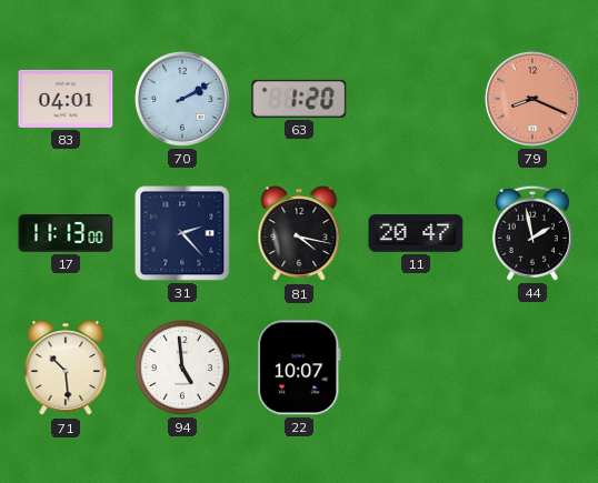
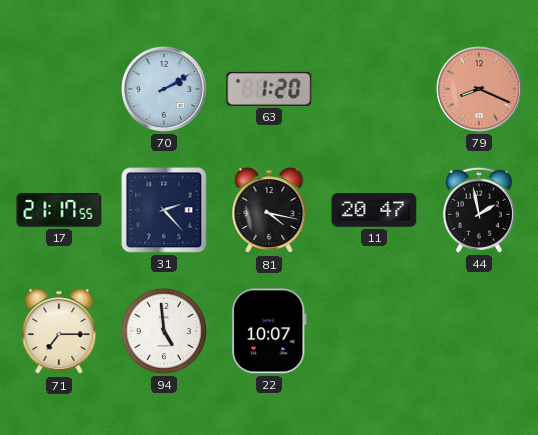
83: 04:01 -> none (66, 99)
17: 11:13 -> 21:17 (59, 210)
71: 10:29 -> 7:15 (59, 332)
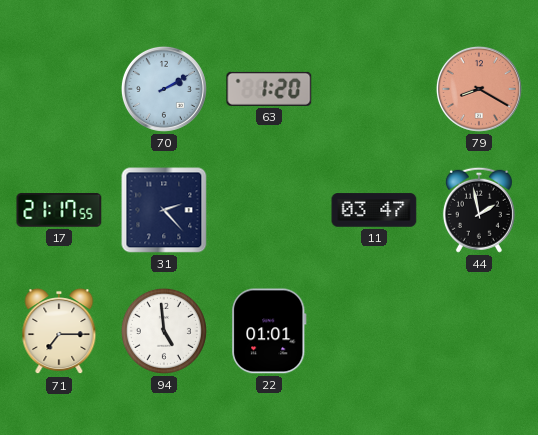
79: 8:19 -> 8:20 (479, 89)
81: 4:17 -> none (269, 211)
11: 20:47 -> 03:47 (374, 210)
22: 10:07 -> 01:01 (269, 331)
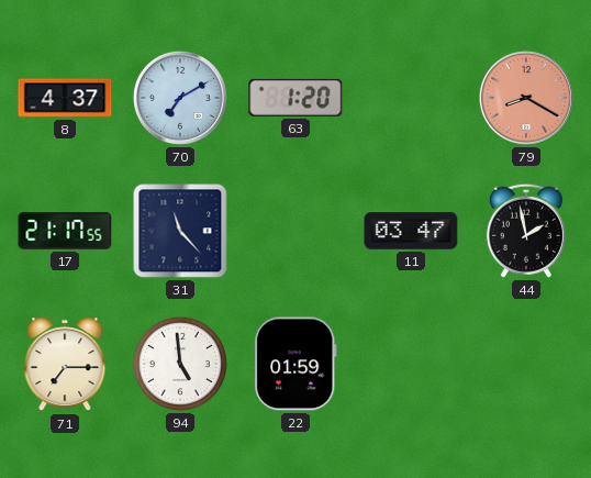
8: none -> 4:37 (65, 98)
70: 2:10 -> 7:10 (180, 98)
31: 2:23 -> 11:23 (180, 231)
22: 01:01 -> 01:59 (295, 364)
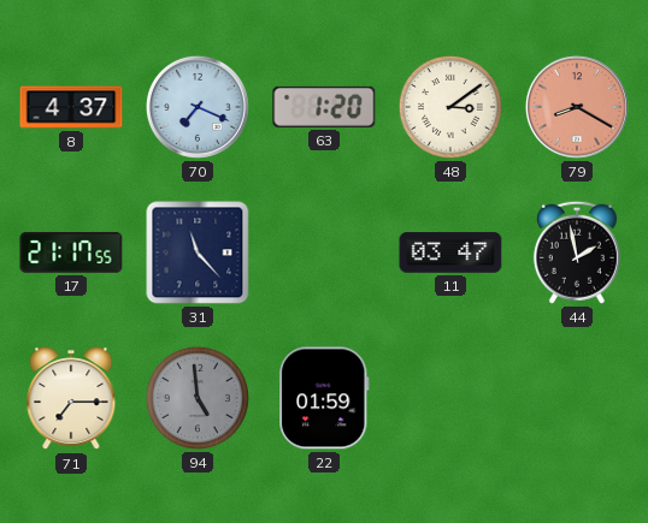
70: 7:10 -> 7:19 (198, 107)
48: none -> 3:09 (450, 107)
94 dial: white -> grey (198, 398)
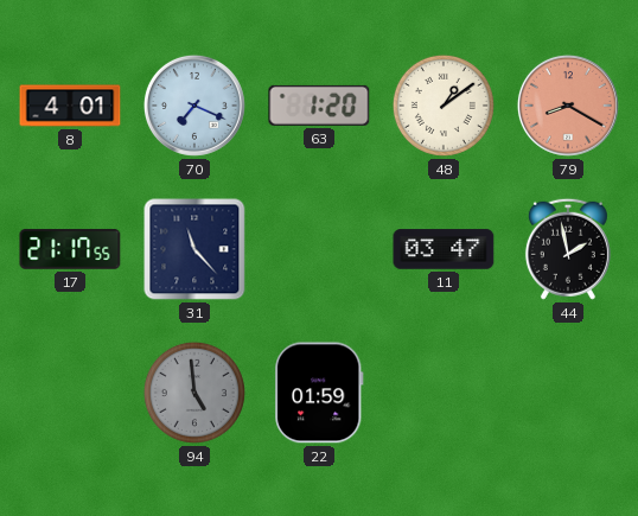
8: 4:37 -> 4:01 (70, 106)
48: 3:09 -> 1:09 (444, 106)
71: 7:15 -> none (71, 399)
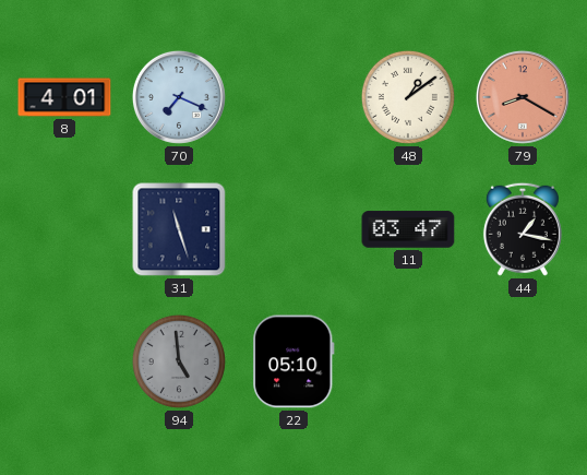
63: 1:20 -> none (319, 106)
17: 21:17 -> none (70, 249)
31: 11:23 -> 11:27 (179, 229)
44: 1:58 -> 1:17 (523, 229)
22: 01:59 -> 05:10 (293, 361)
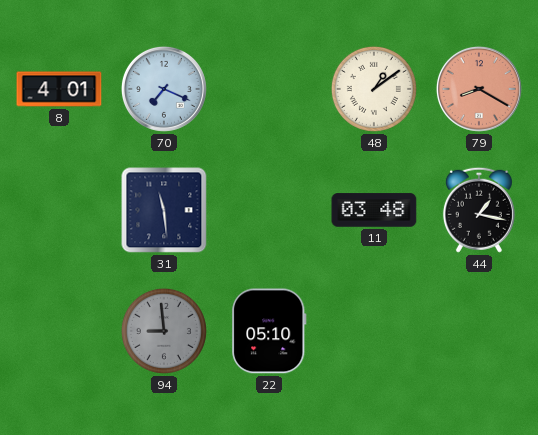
31: 11:27 -> 11:29 (164, 210)
11: 03:47 -> 03:48 (374, 210)
94: 4:59 -> 8:59 (164, 331)
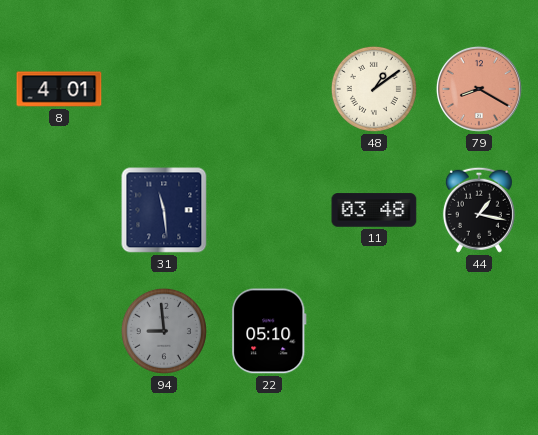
70: 7:19 -> none (164, 89)
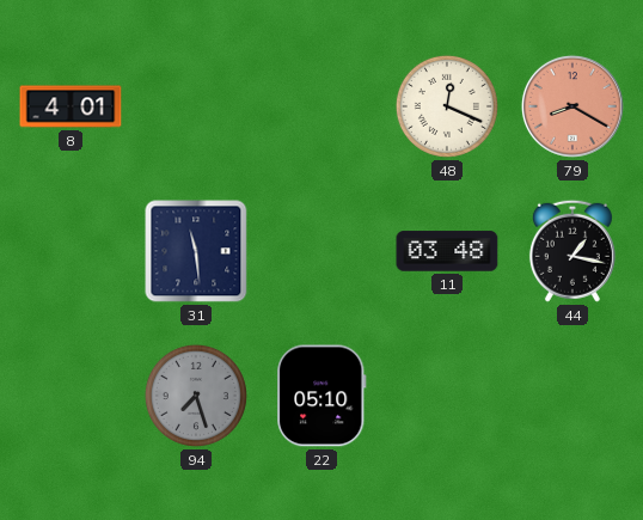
48: 1:09 -> 12:19 (447, 106)
94: 8:59 -> 7:27 (196, 396)
